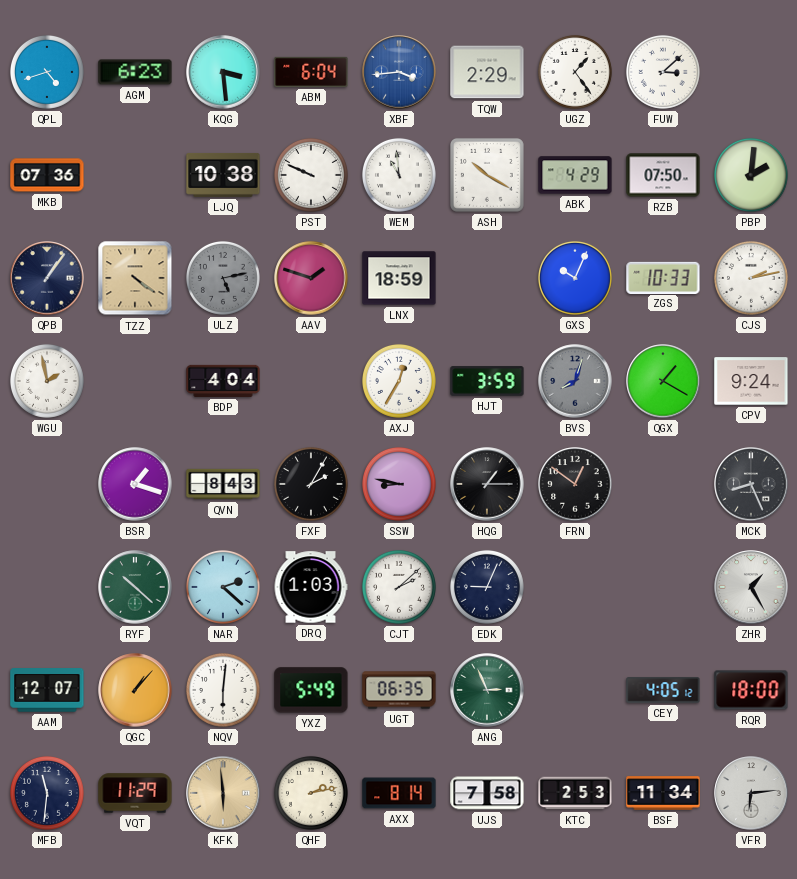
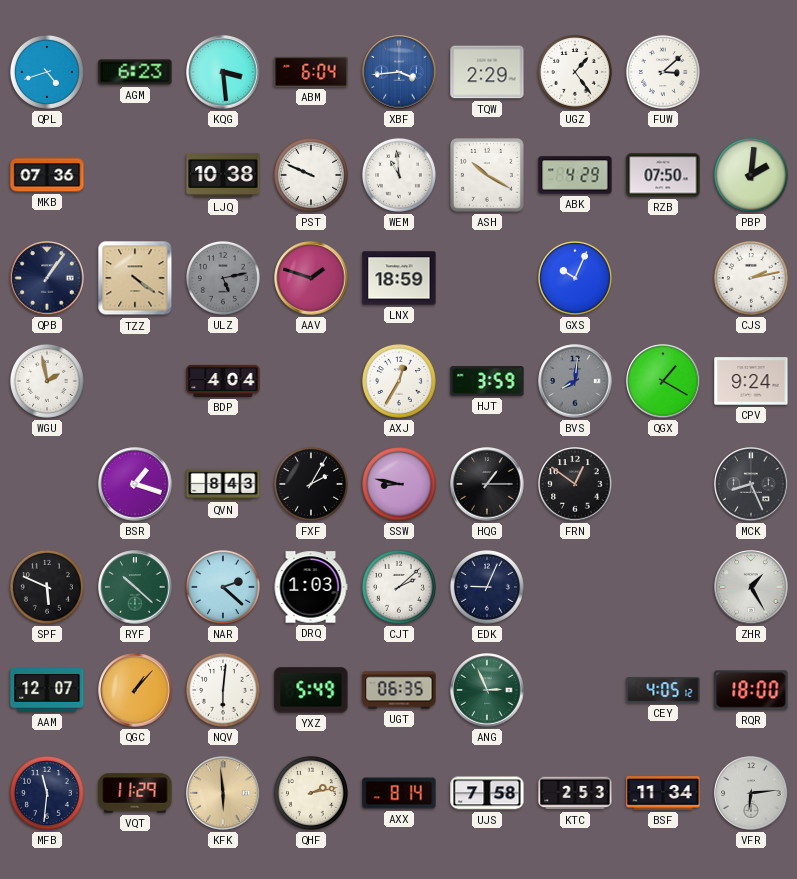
ZGS: 10:33 -> none (663, 277)
BVS: 8:03 -> 8:01 (575, 381)
SPF: none -> 5:49 (47, 587)
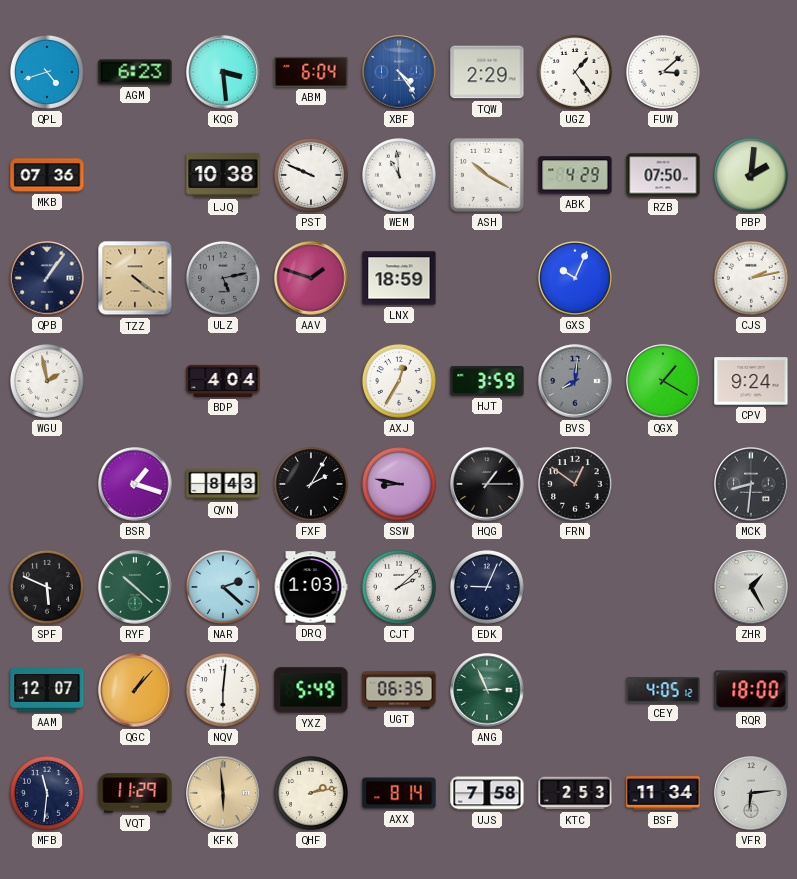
XBF: 3:44 -> 4:24 (399, 72)
MCK: 8:26 -> 8:31 (751, 484)
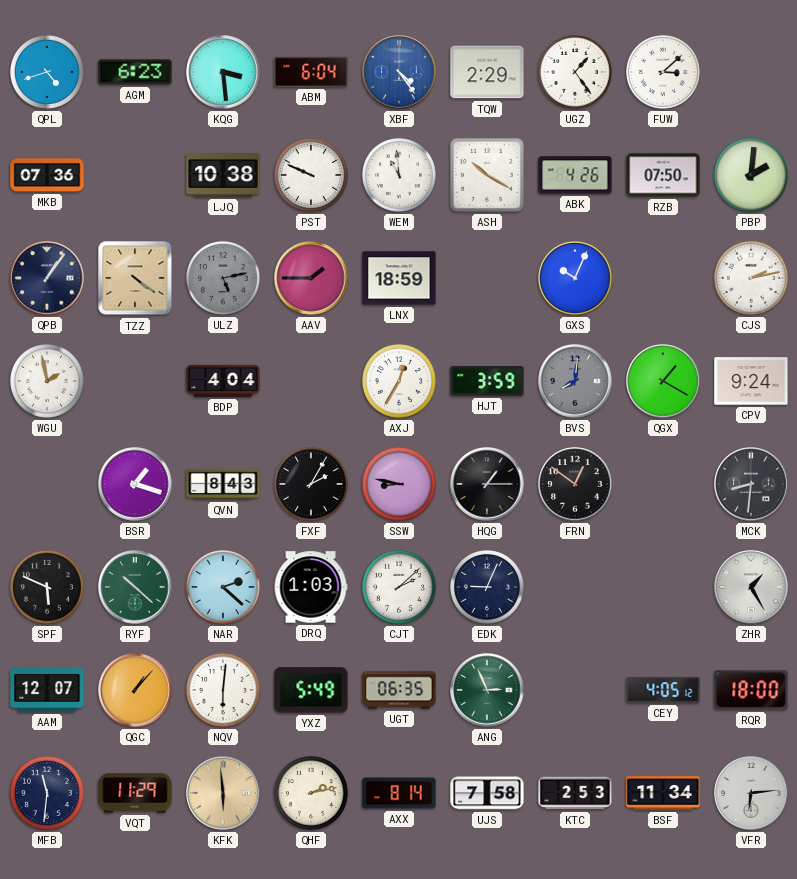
ABK: 4:29 -> 4:26 (575, 175)
AAV: 1:48 -> 1:45 (311, 278)
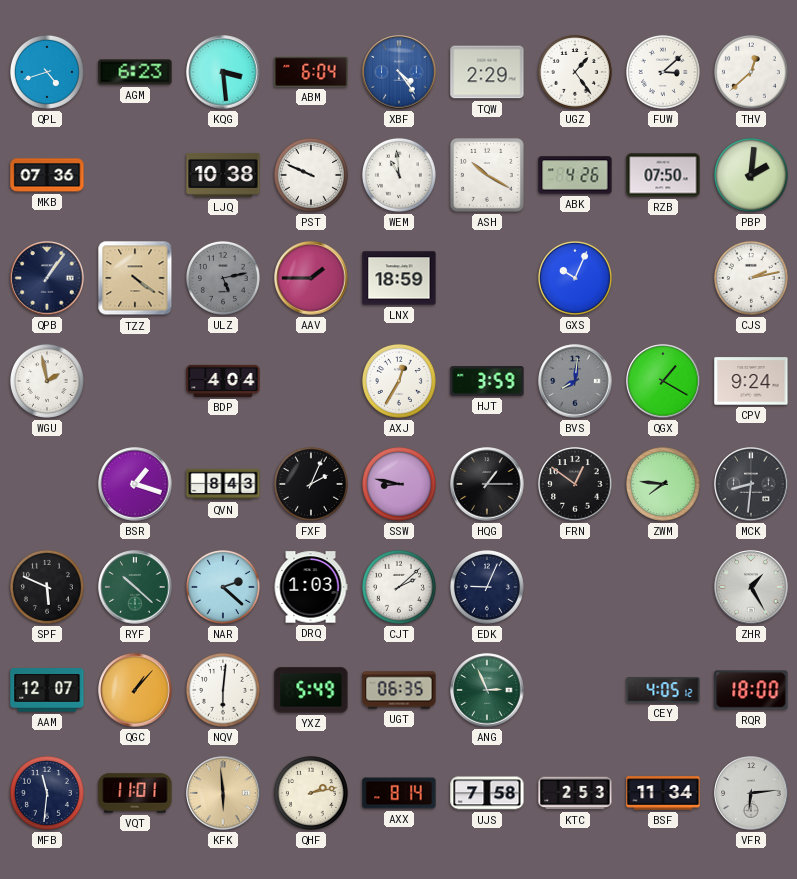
THV: none -> 12:38 (751, 72)
FXF: 2:05 -> 2:04 (311, 484)
ZWM: none -> 7:46 (663, 484)
VQT: 11:29 -> 11:01 (135, 793)
